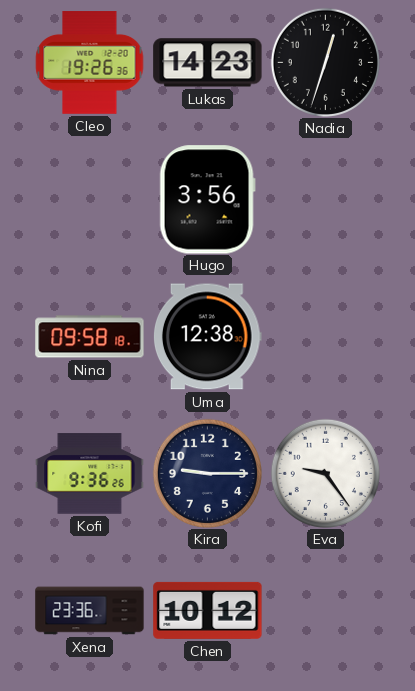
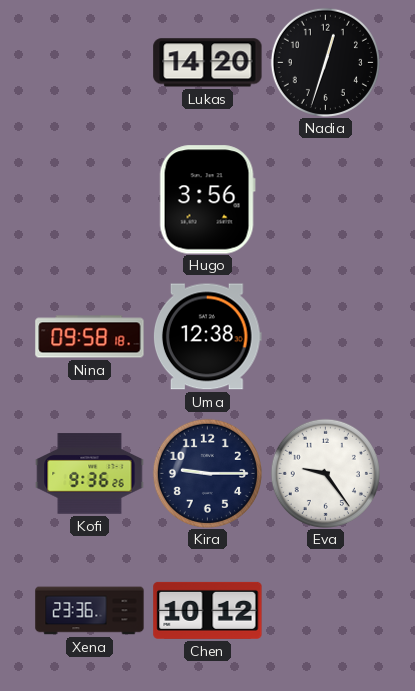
Cleo: 19:26 -> none (90, 63)
Lukas: 14:23 -> 14:20 (208, 63)
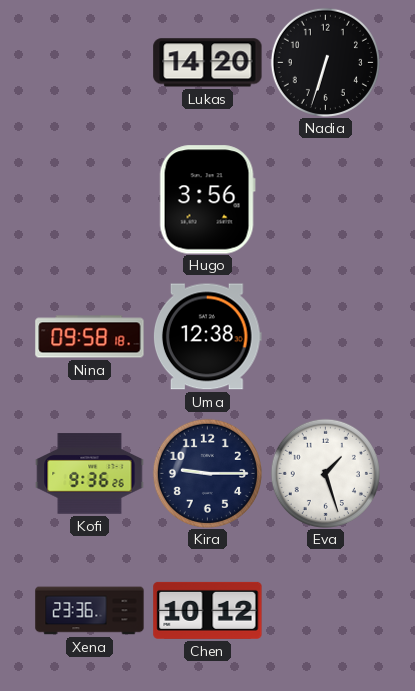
Nadia: 12:33 -> 6:33 (325, 62)
Eva: 9:24 -> 1:27 (325, 473)
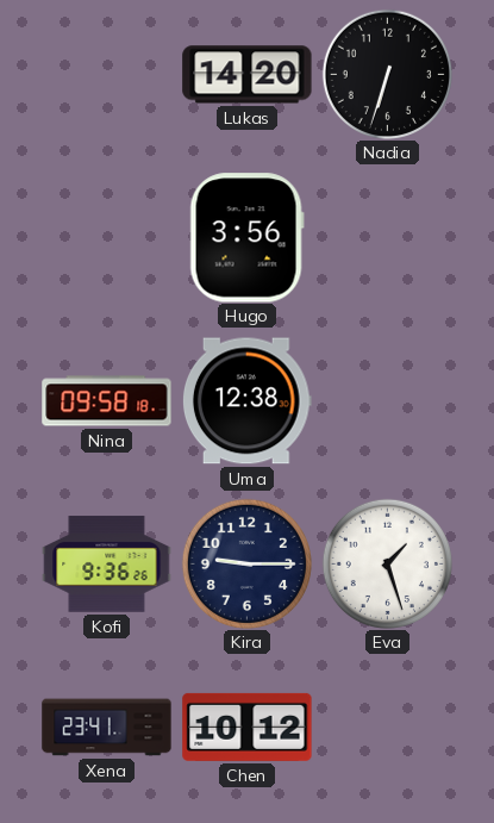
Xena: 23:36 -> 23:41 (107, 728)
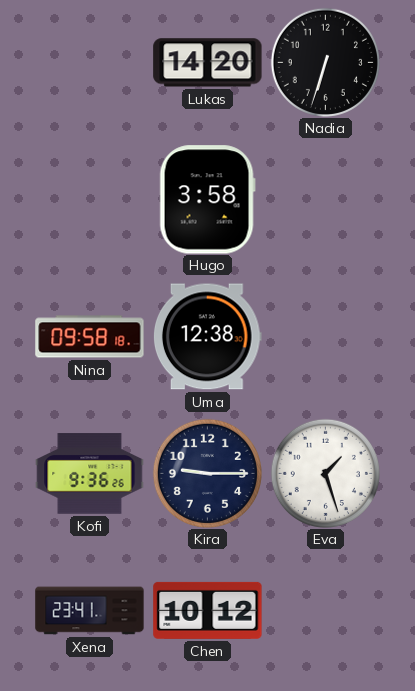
Hugo: 3:56 -> 3:58 (207, 200)
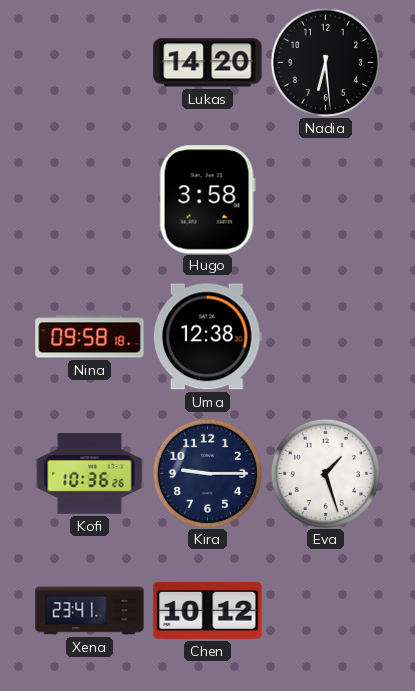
Nadia: 6:33 -> 6:29 (325, 62)
Kofi: 9:36 -> 10:36 (90, 474)
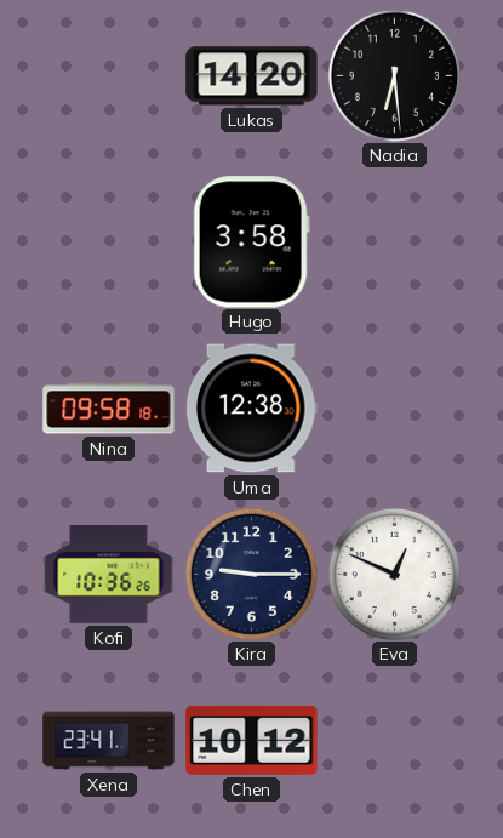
Eva: 1:27 -> 12:49 (394, 574)
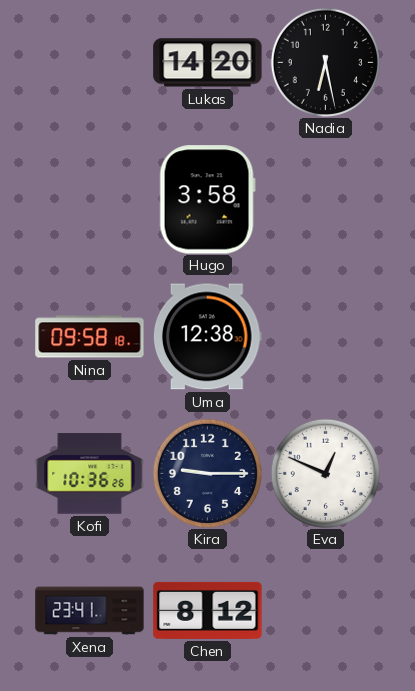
Nadia: 6:29 -> 6:28 (325, 62)
Chen: 10:12 -> 8:12 (208, 610)
